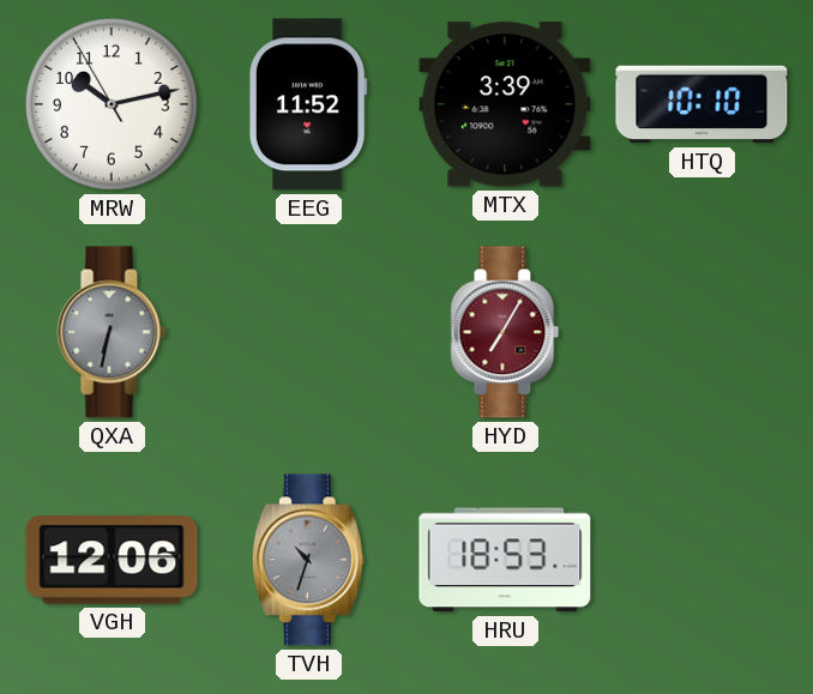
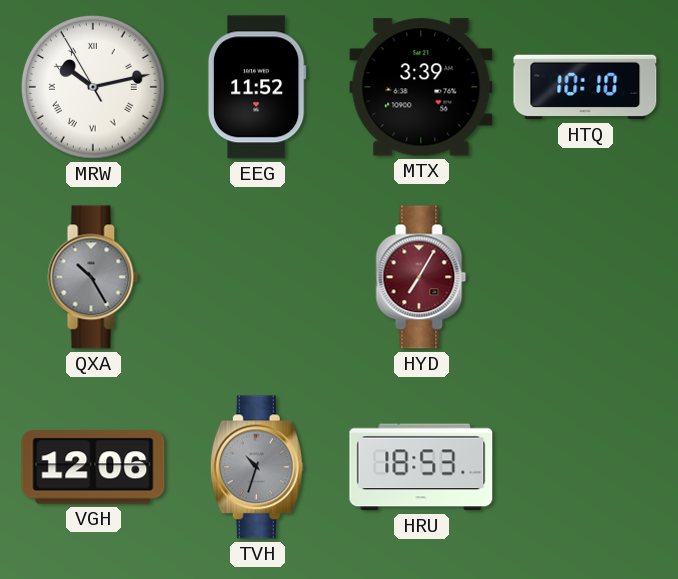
MRW numerals: Arabic -> Roman (93, 87)
QXA: 6:32 -> 10:25 (93, 277)
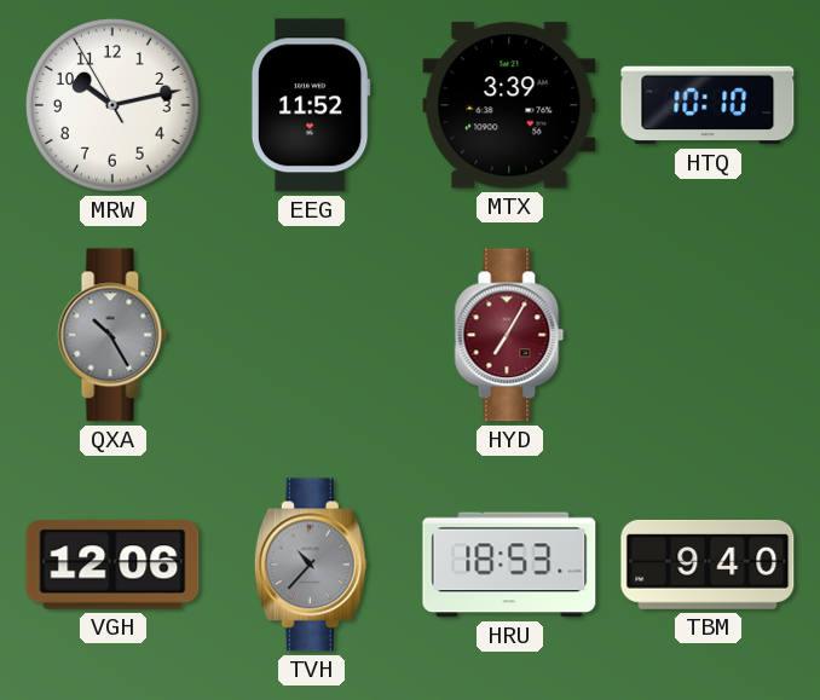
MRW numerals: Roman -> Arabic (112, 105)
TVH: 10:33 -> 10:37 (311, 565)
TBM: none -> 9:40 (708, 565)
